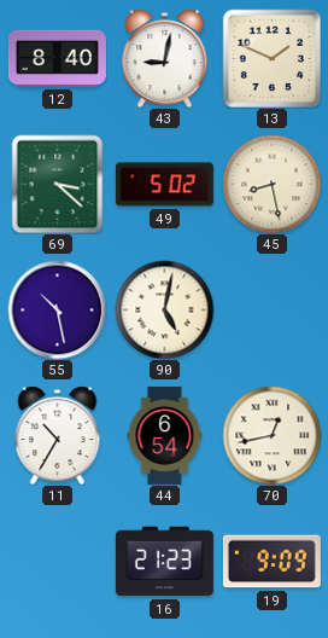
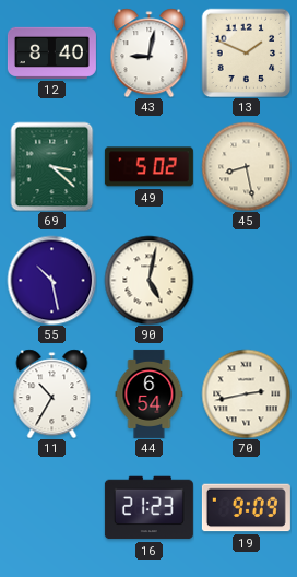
70: 12:43 -> 2:43 (246, 393)
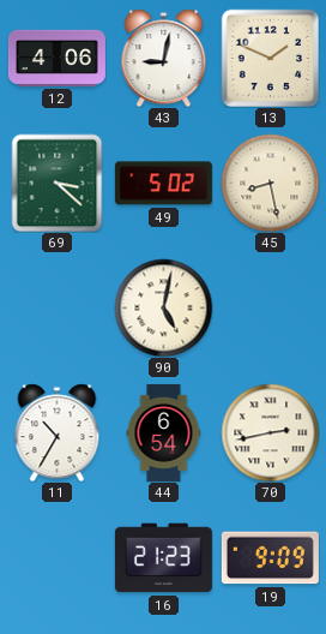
12: 8:40 -> 4:06 (56, 58)
55: 10:28 -> none (51, 280)
